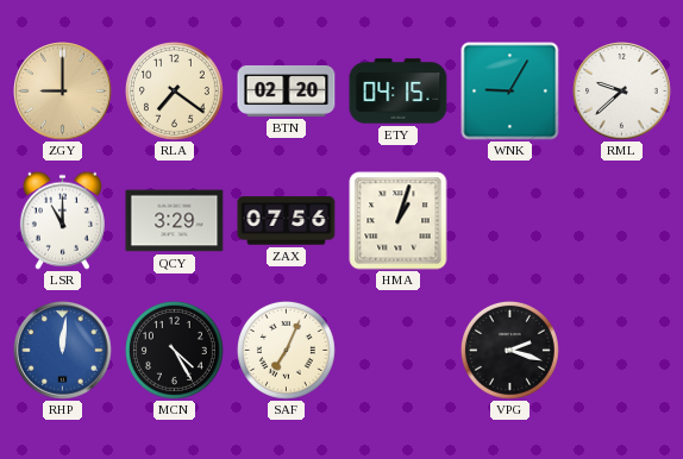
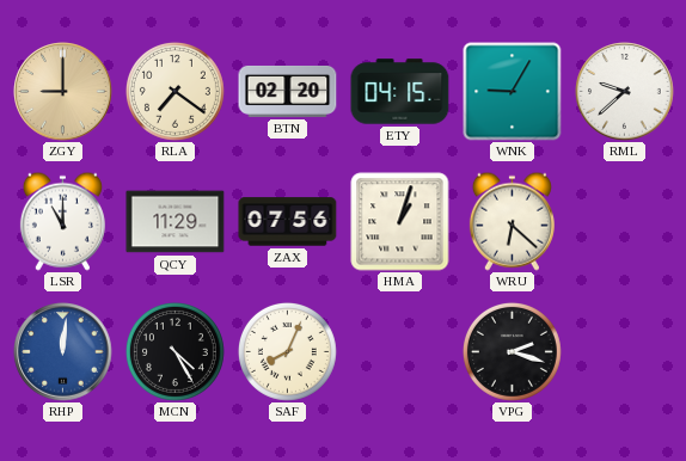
QCY: 3:29 -> 11:29 (176, 222)
WRU: none -> 6:22 (512, 221)
SAF: 7:04 -> 8:04 (287, 351)
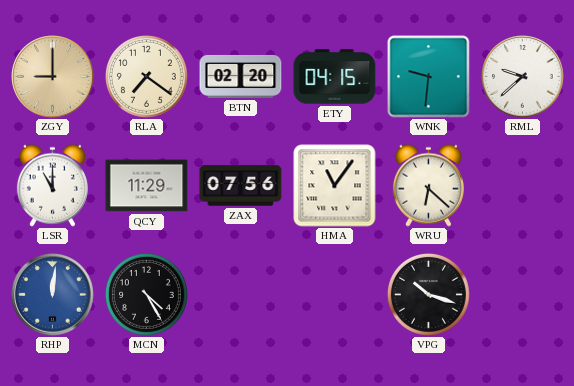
WNK: 9:05 -> 9:31 (429, 77)
HMA: 1:03 -> 11:06 (335, 186)
SAF: 8:04 -> none (287, 351)
VPG: 2:18 -> 10:18 (428, 294)
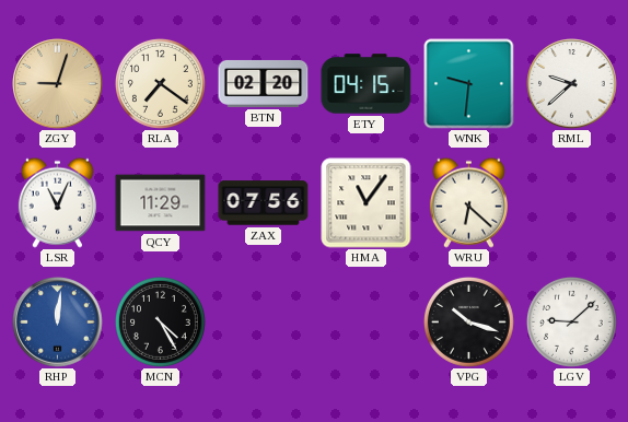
ZGY: 9:00 -> 9:03 (58, 84)
LSR: 11:00 -> 11:04 (57, 202)
LGV: none -> 9:08 (571, 321)
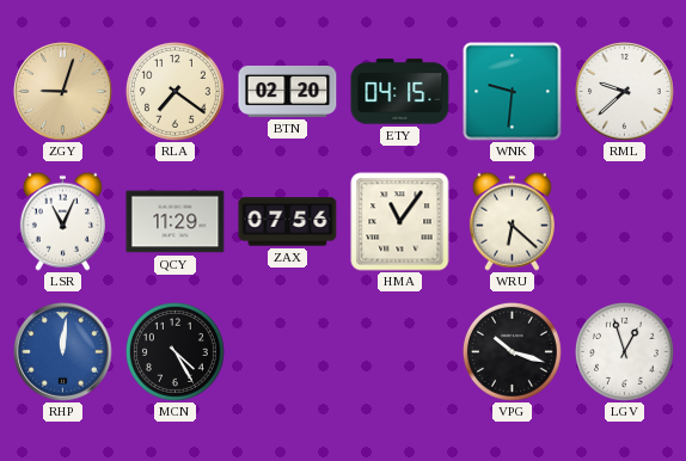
LGV: 9:08 -> 12:57 (624, 351)
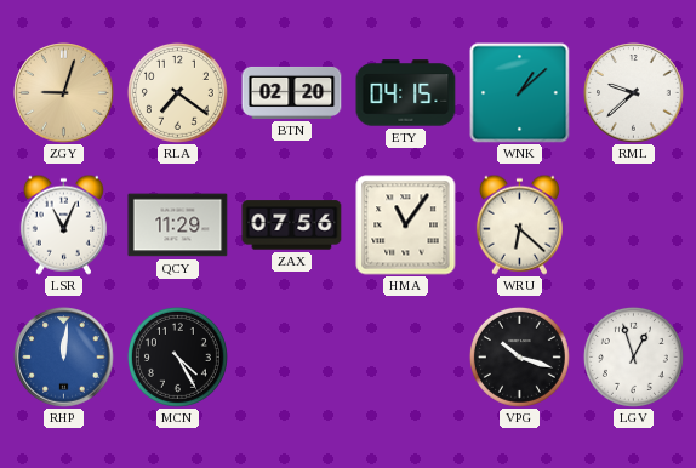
WNK: 9:31 -> 1:08 (520, 93)
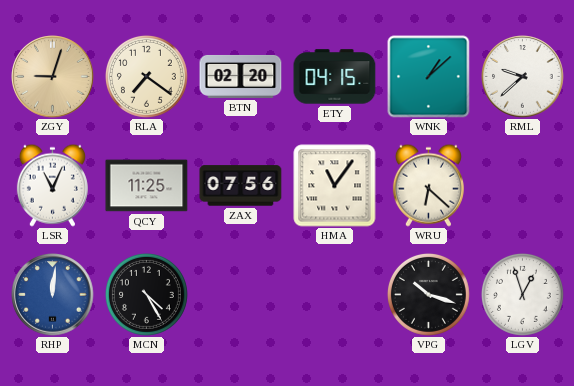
QCY: 11:29 -> 11:25 (147, 186)
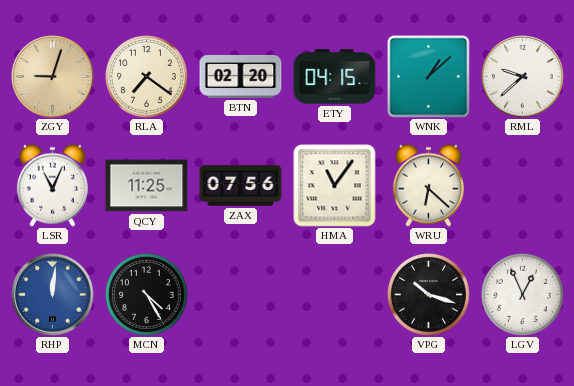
LGV: 12:57 -> 12:56 (522, 294)
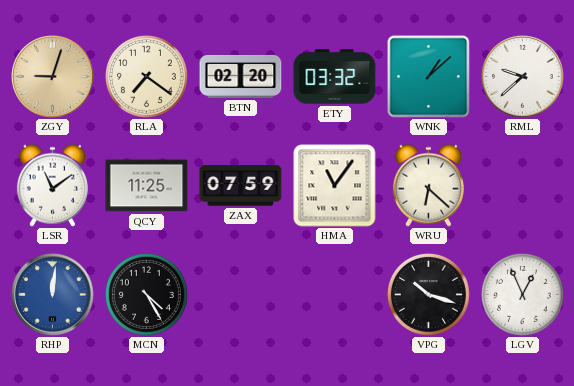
ETY: 04:15 -> 03:32 (335, 77)
LSR: 11:04 -> 11:09 (52, 185)
ZAX: 07:56 -> 07:59 (241, 186)
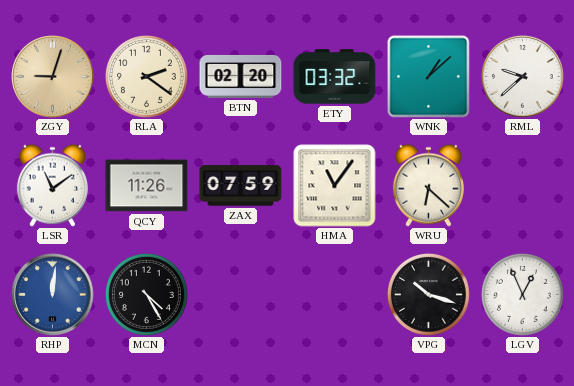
RLA: 7:21 -> 2:21 (146, 76)
QCY: 11:25 -> 11:26 (147, 186)
